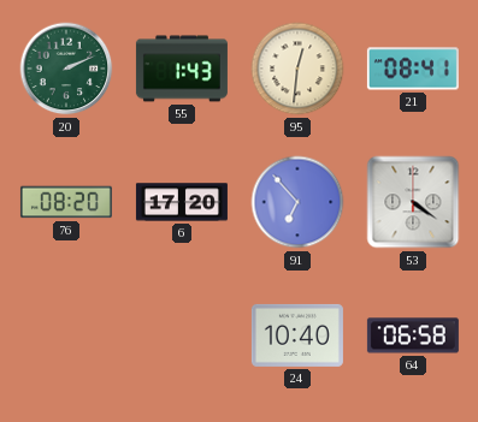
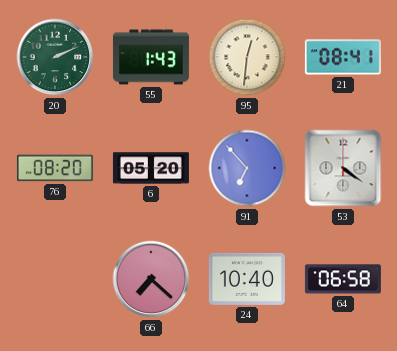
6: 17:20 -> 05:20 (151, 168)
66: none -> 7:22 (151, 279)
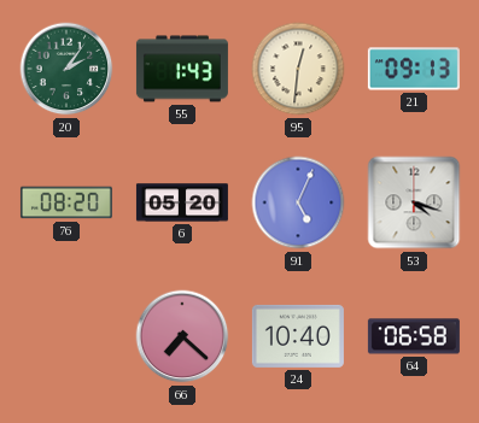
20: 2:11 -> 2:06 (66, 69)
21: 08:41 -> 09:13 (414, 69)
91: 6:53 -> 5:04 (298, 202)
53: 4:21 -> 4:18 (414, 202)
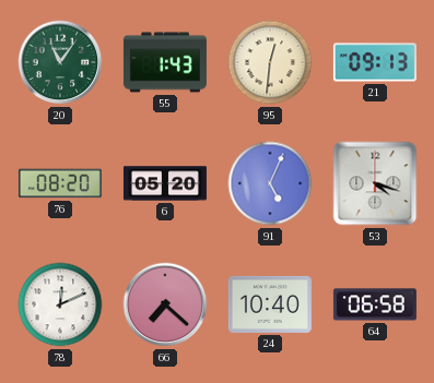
20: 2:06 -> 11:06 (60, 62)
78: none -> 12:11 (60, 304)
